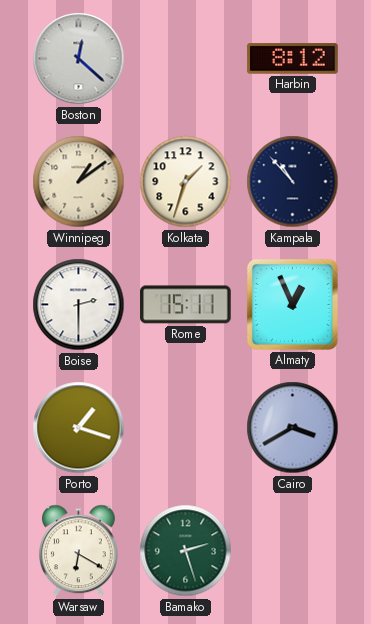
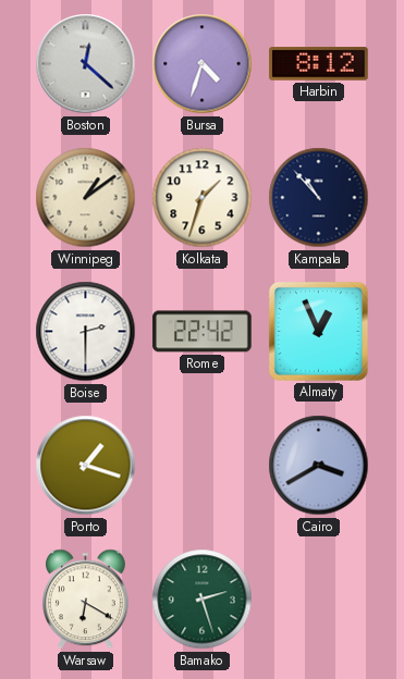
Bursa: none -> 4:33 (203, 64)
Rome: 15:11 -> 22:42 (203, 332)
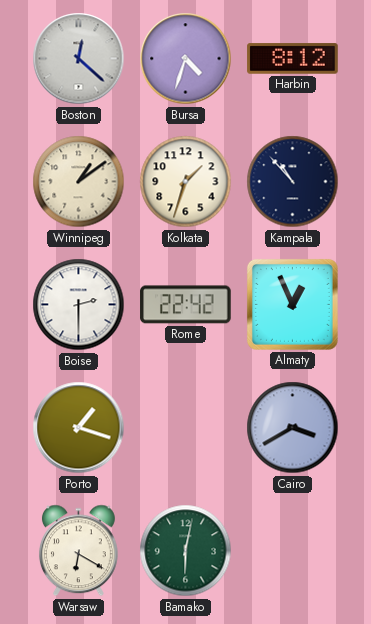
Bamako: 2:27 -> 6:02 (186, 551)
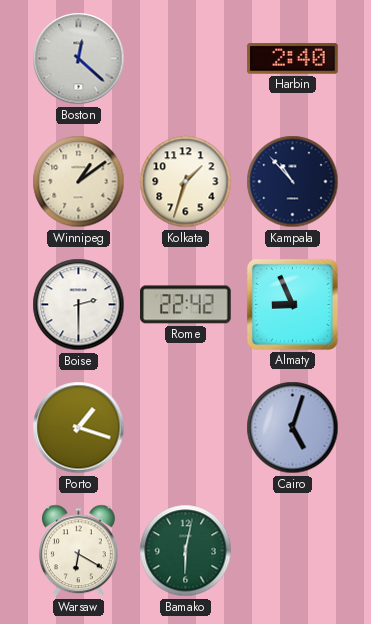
Bursa: 4:33 -> none (186, 59)
Harbin: 8:12 -> 2:40 (293, 59)
Almaty: 12:56 -> 8:56 (292, 304)
Cairo: 3:40 -> 5:03 (293, 428)
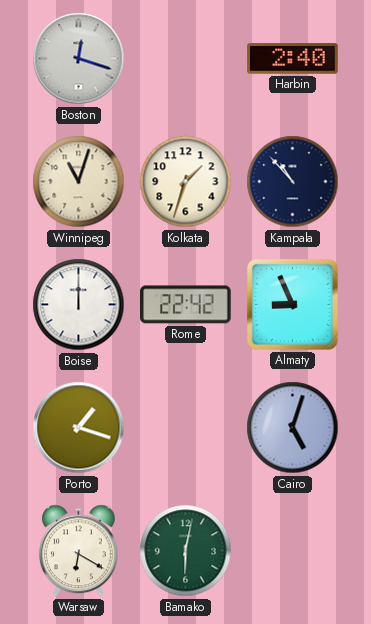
Boston: 12:22 -> 12:18 (79, 59)
Winnipeg: 1:09 -> 11:03 (79, 182)
Boise: 2:30 -> 12:00 (79, 305)
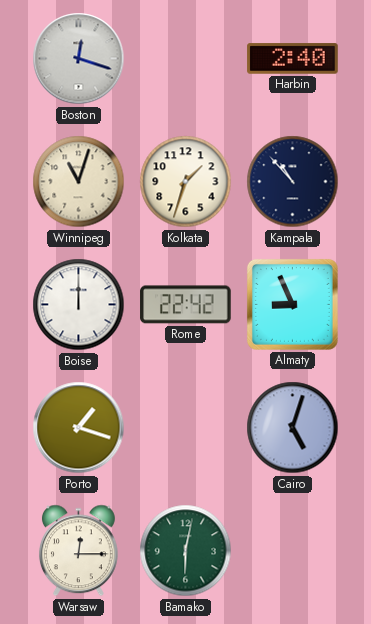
Warsaw: 6:20 -> 12:15 (78, 551)
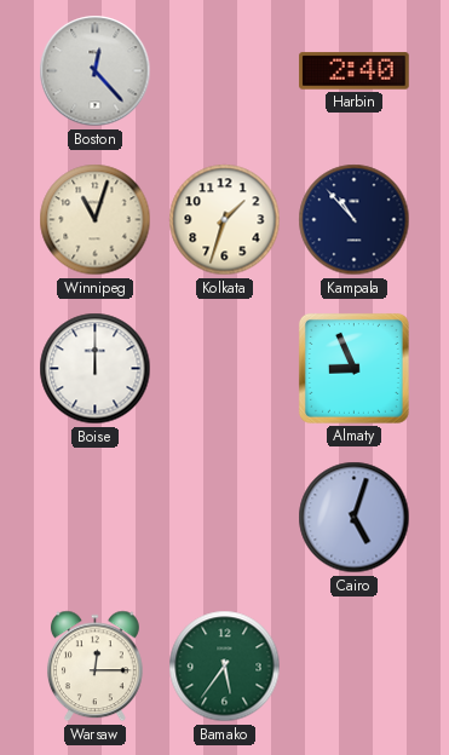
Boston: 12:18 -> 12:23 (96, 71)
Rome: 22:42 -> none (186, 305)
Porto: 1:18 -> none (79, 428)
Bamako: 6:02 -> 5:36 (225, 667)
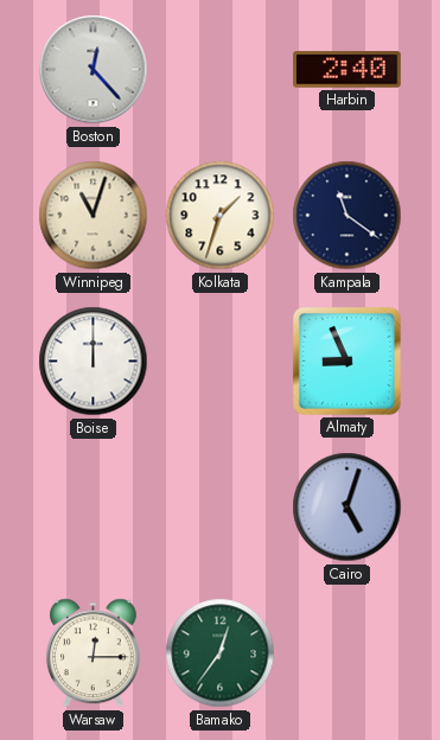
Kampala: 10:53 -> 11:21 (347, 216)
Bamako: 5:36 -> 12:36 (221, 653)
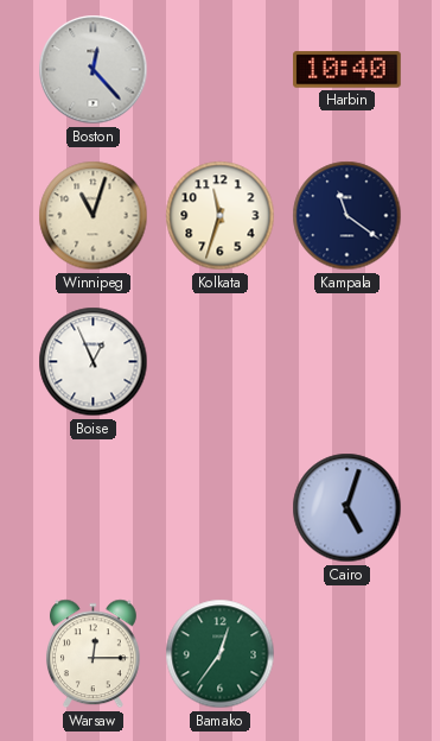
Harbin: 2:40 -> 10:40 (347, 70)
Kolkata: 1:33 -> 11:33 (221, 216)
Boise: 12:00 -> 12:56 (94, 362)
Almaty: 8:56 -> none (346, 361)
